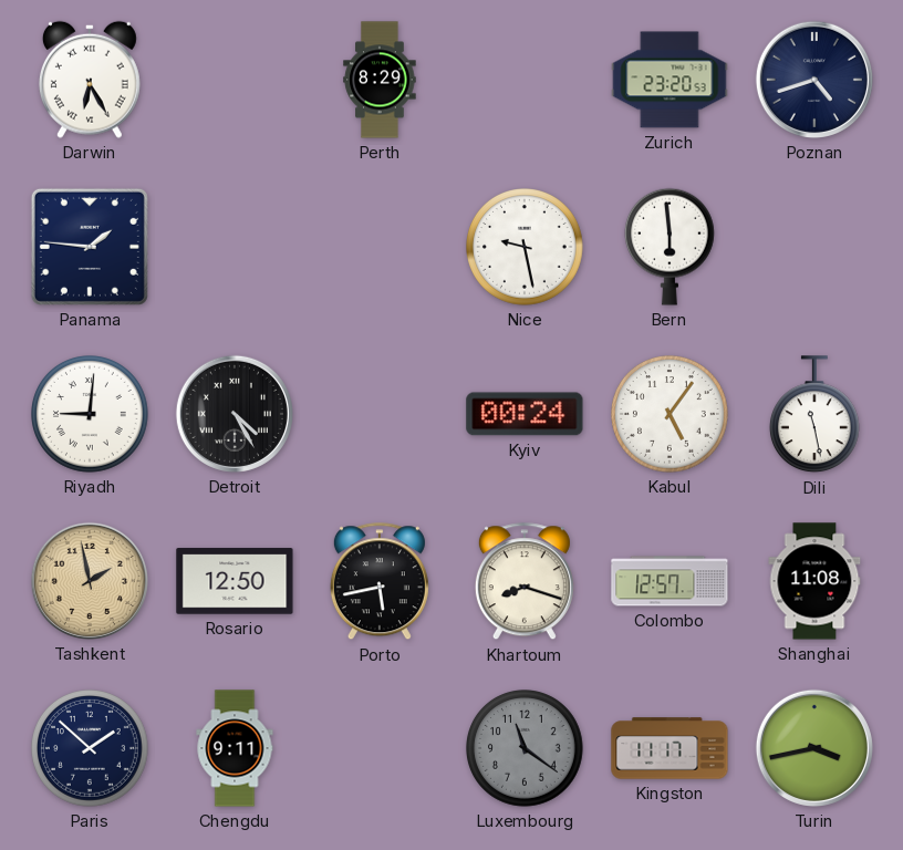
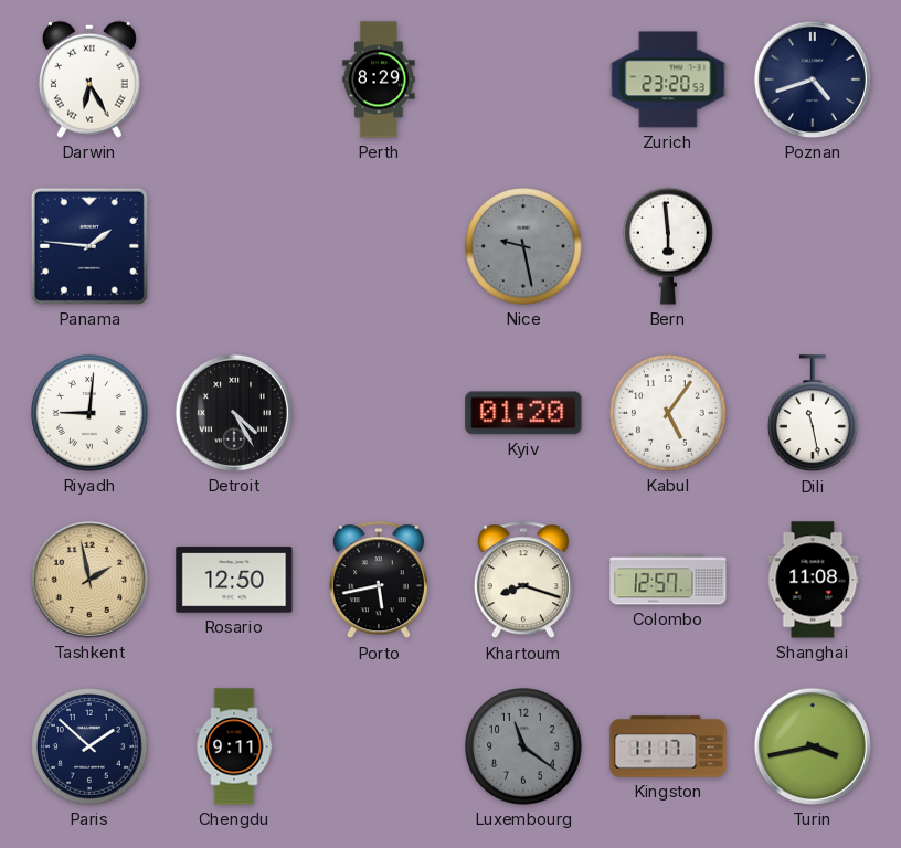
Nice dial: white -> grey (524, 247)
Kyiv: 00:24 -> 01:20 (523, 413)
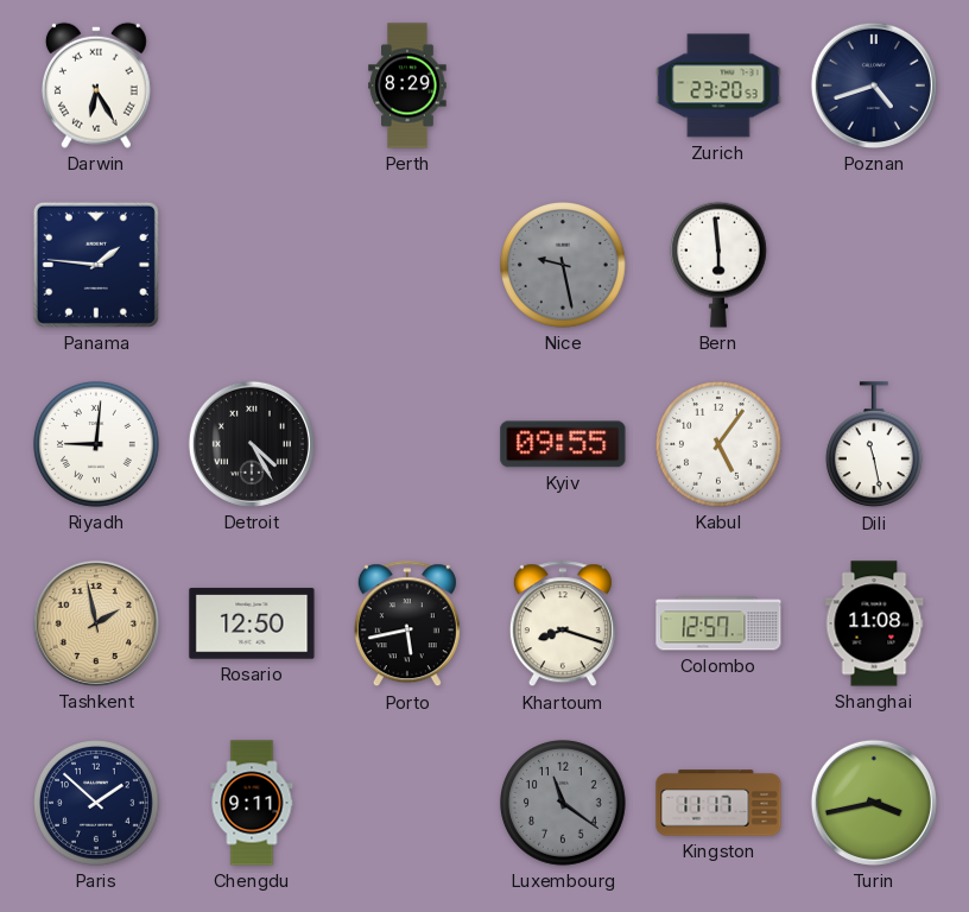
Kyiv: 01:20 -> 09:55 (563, 444)
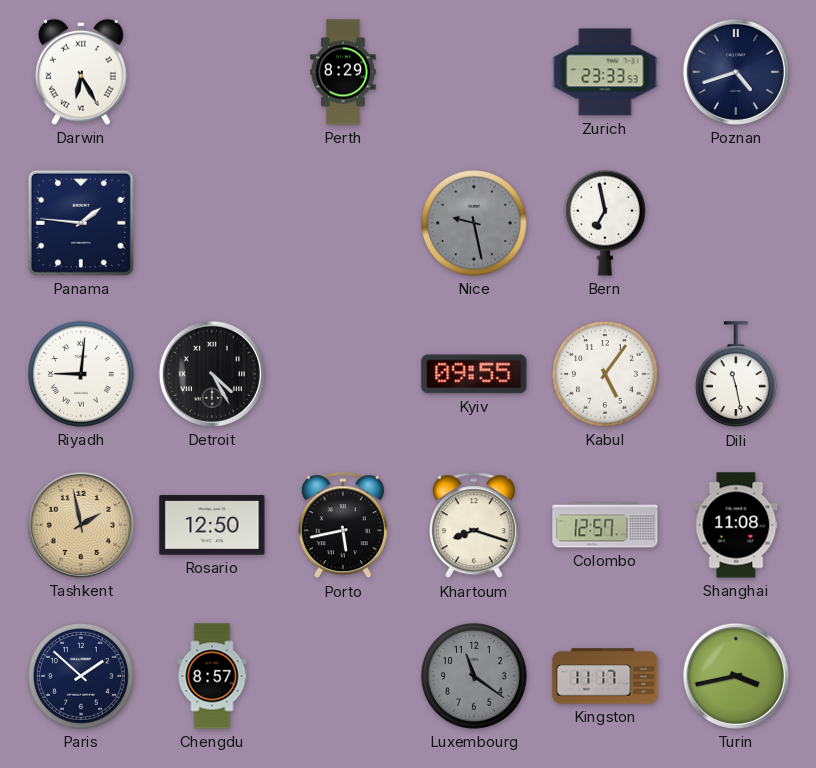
Zurich: 23:20 -> 23:33 (605, 72)
Bern: 5:59 -> 6:58 (605, 223)
Chengdu: 9:11 -> 8:57 (212, 676)
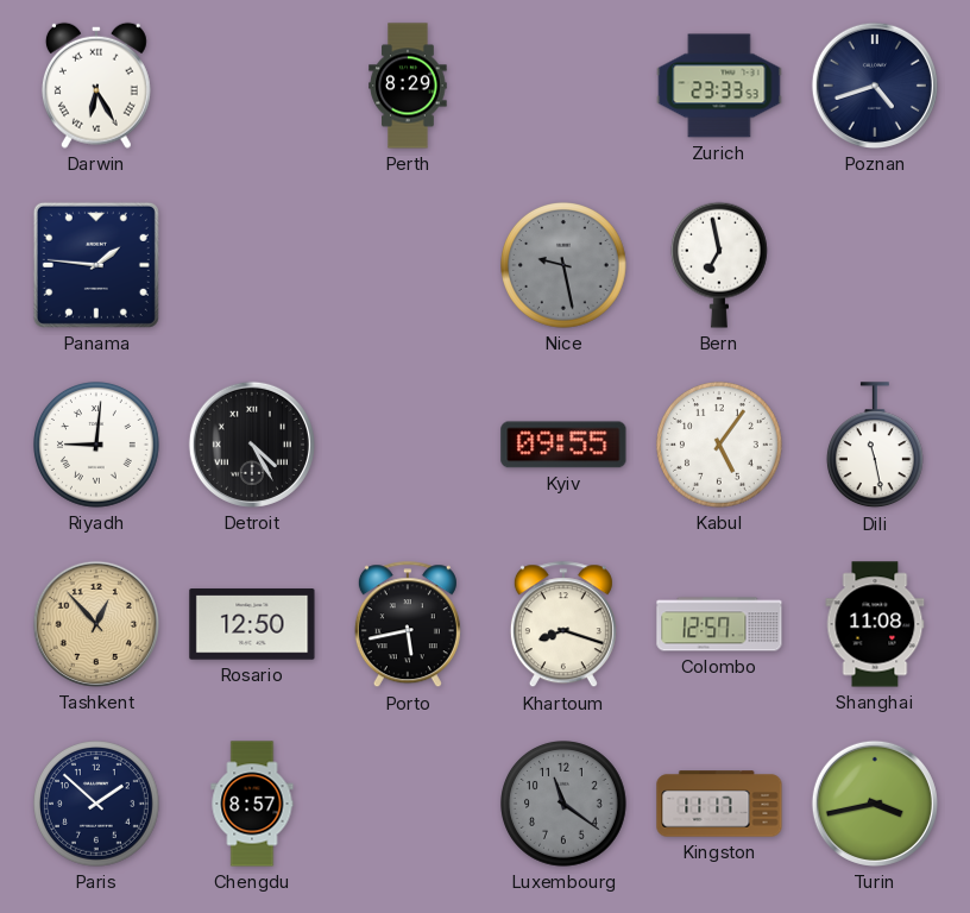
Tashkent: 1:58 -> 12:53 (96, 624)
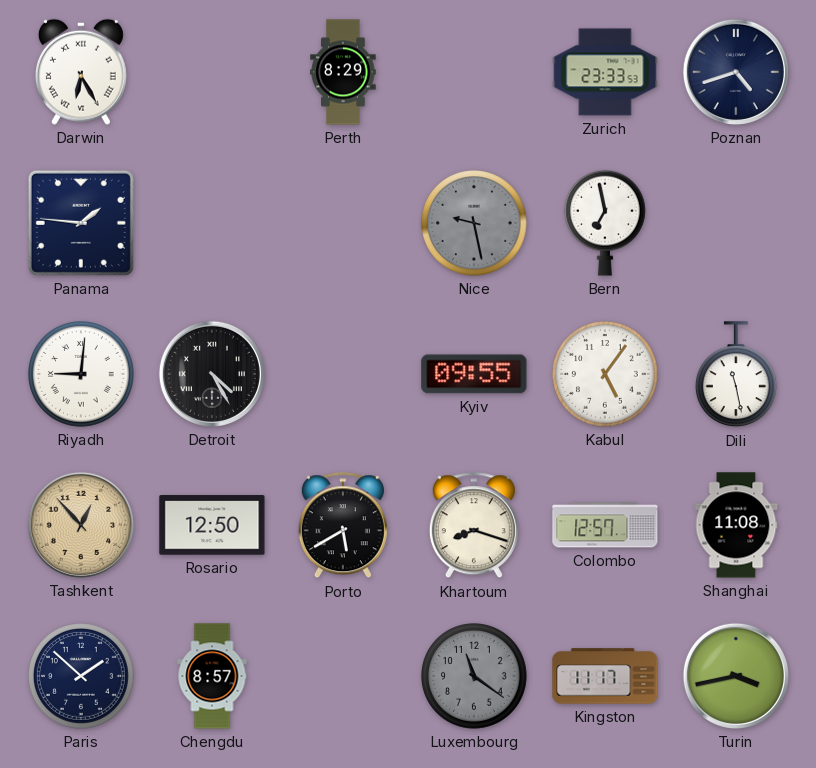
Porto: 5:43 -> 5:40 (343, 526)
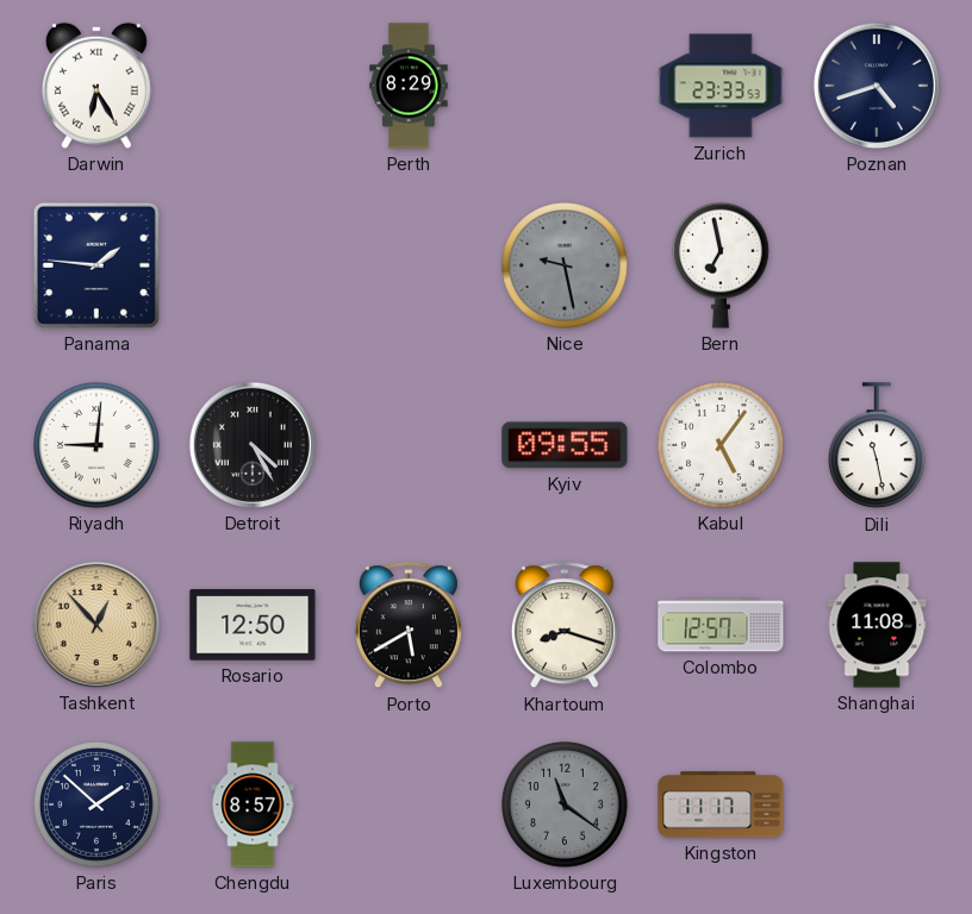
Turin: 3:43 -> none (736, 676)
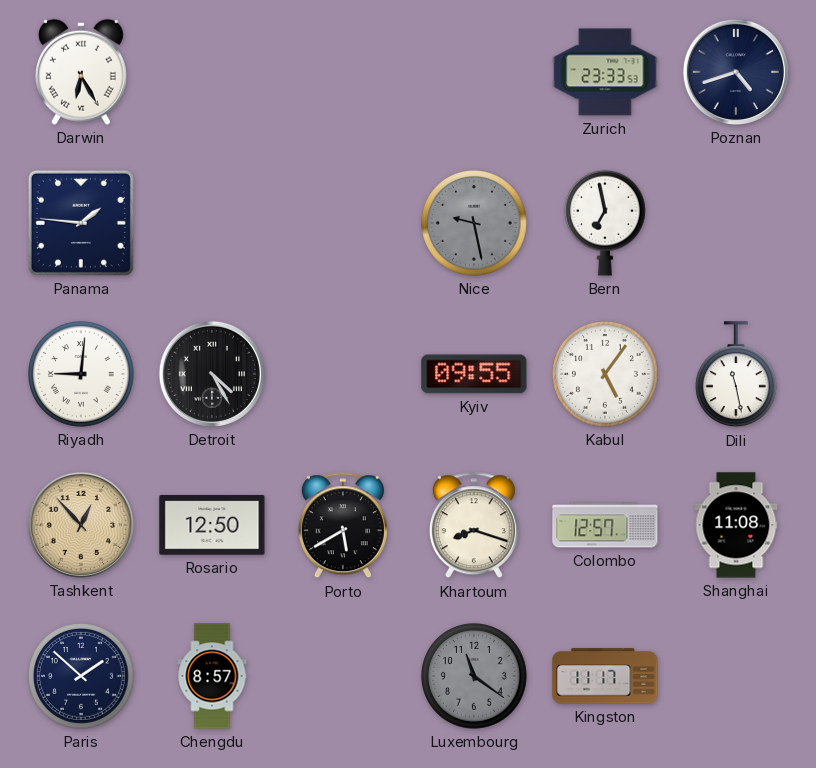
Perth: 8:29 -> none (409, 86)
